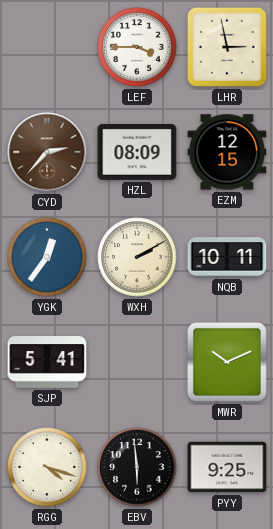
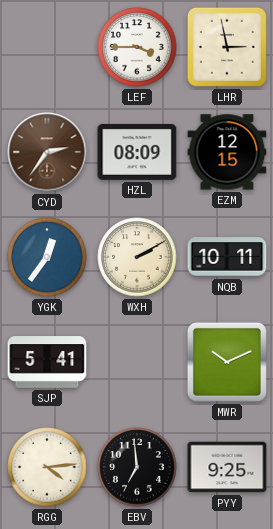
CYD: 2:37 -> 2:36 (47, 152)
RGG: 4:18 -> 4:14 (47, 467)
EBV: 5:59 -> 6:59 (137, 467)
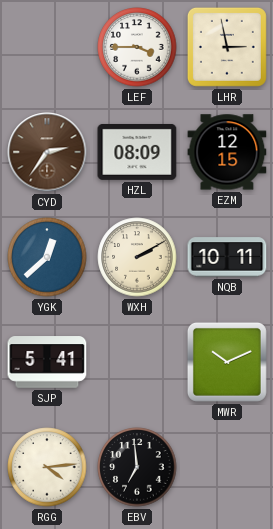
YGK: 12:36 -> 12:38 (47, 257)
PYY: 9:25 -> none (227, 467)
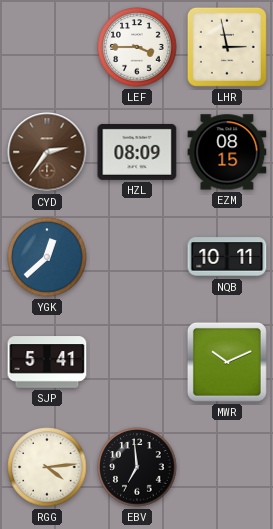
EZM: 12:15 -> 08:15 (227, 152)
WXH: 2:10 -> none (137, 257)
